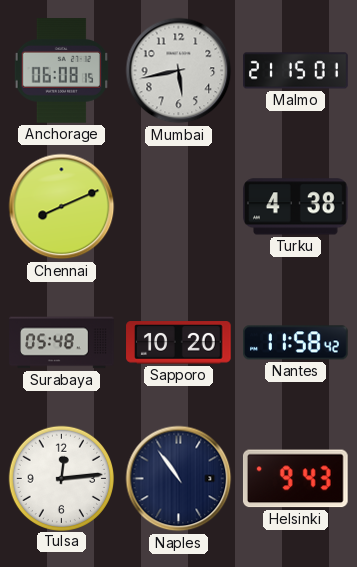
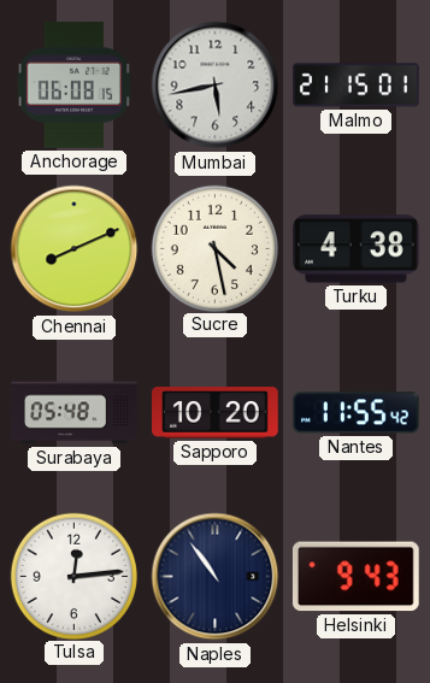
Sucre: none -> 4:28 (214, 248)
Nantes: 11:58 -> 11:55 (357, 413)
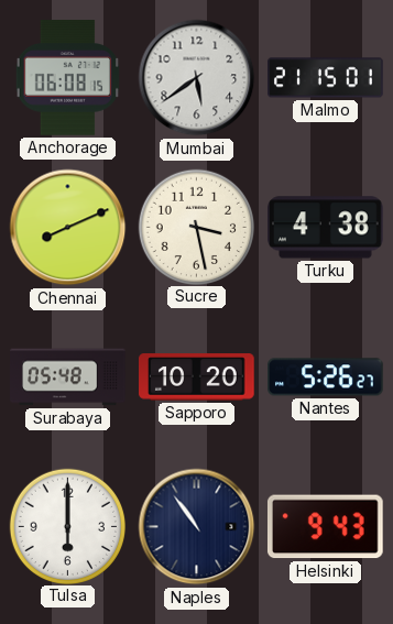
Mumbai: 5:43 -> 5:39 (197, 78)
Sucre: 4:28 -> 3:28 (196, 227)
Nantes: 11:55 -> 5:26 (326, 377)
Tulsa: 12:14 -> 6:00 (67, 526)
